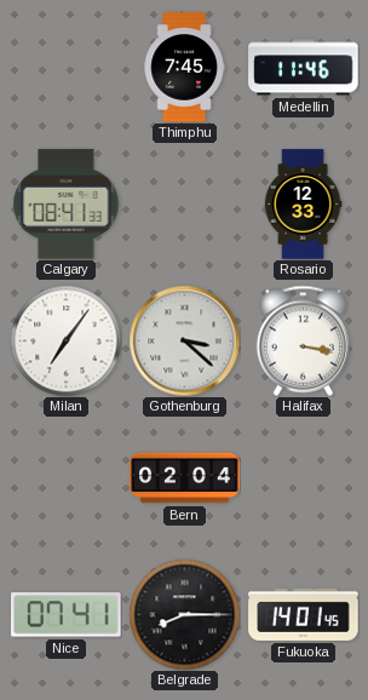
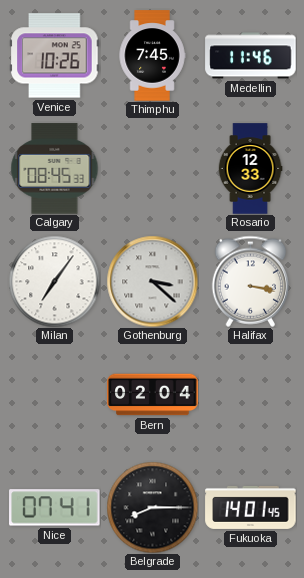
Venice: none -> 10:26 (55, 56)
Calgary: 08:41 -> 08:45 (55, 169)
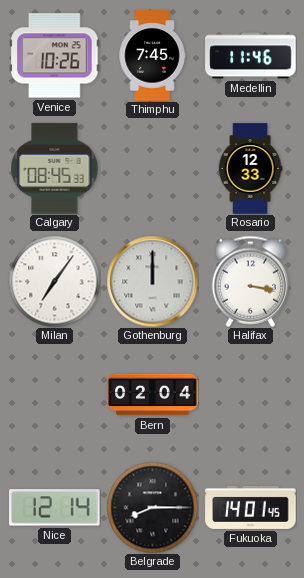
Gothenburg: 3:22 -> 12:00 (152, 281)
Nice: 07:41 -> 12:14 (55, 508)
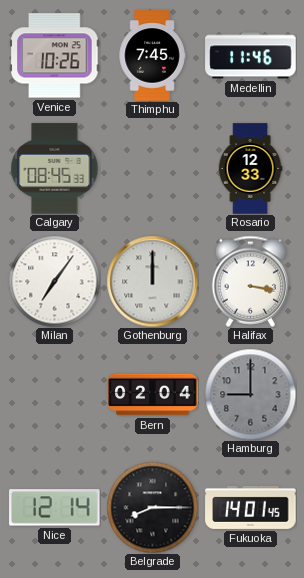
Hamburg: none -> 9:00 (250, 394)
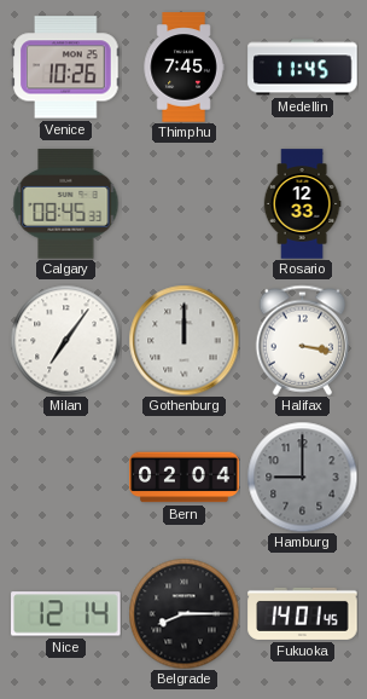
Medellin: 11:46 -> 11:45 (303, 68)
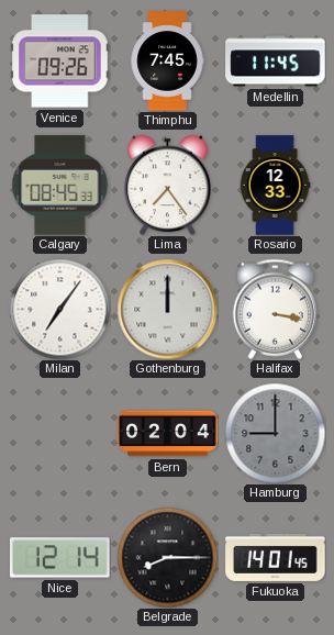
Venice: 10:26 -> 09:26 (60, 62)
Lima: none -> 7:24 (168, 185)
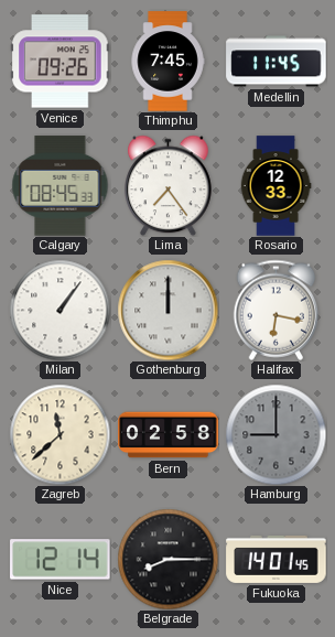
Milan: 7:06 -> 1:06 (60, 310)
Halifax: 3:17 -> 6:17 (277, 310)
Zagreb: none -> 11:38 (60, 434)
Bern: 02:04 -> 02:58 (169, 435)
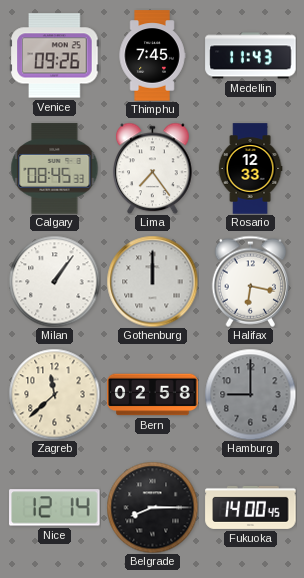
Medellin: 11:45 -> 11:43 (251, 56)
Fukuoka: 14:01 -> 14:00 (251, 507)
